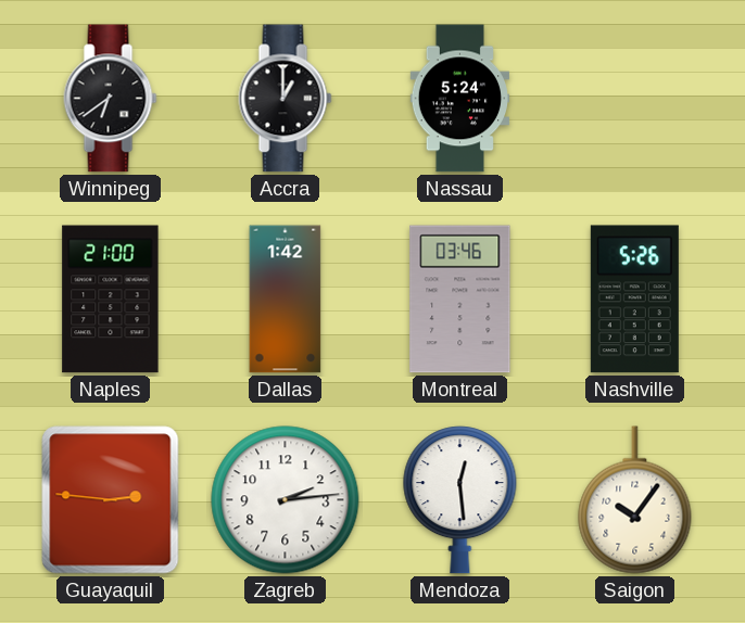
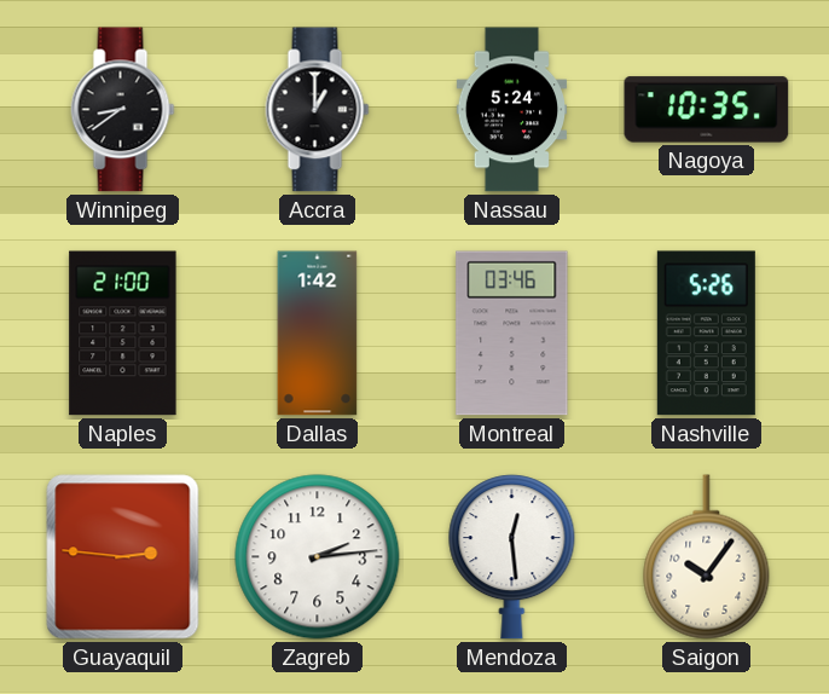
Winnipeg: 6:39 -> 8:39 (123, 110)
Nagoya: none -> 10:35 (707, 110)
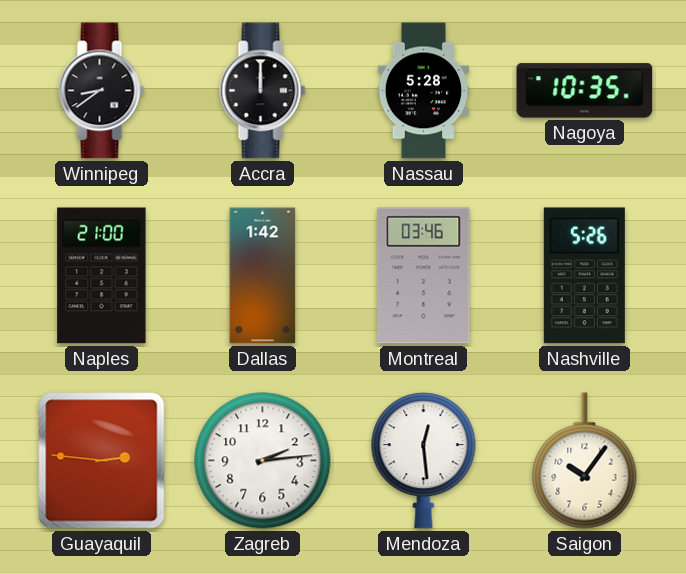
Accra: 1:00 -> 12:00 (263, 91)
Nassau: 5:24 -> 5:28 (424, 91)
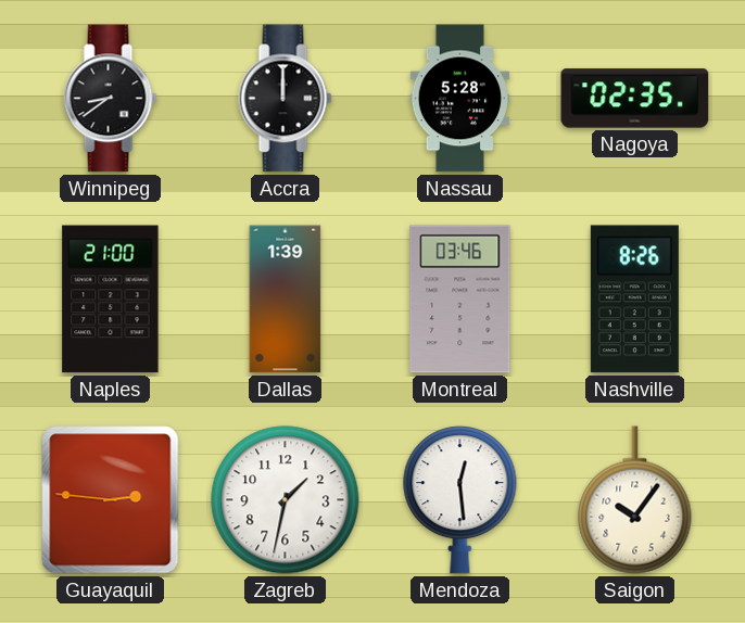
Nagoya: 10:35 -> 02:35 (635, 99)
Dallas: 1:42 -> 1:39 (286, 300)
Nashville: 5:26 -> 8:26 (634, 300)
Zagreb: 2:14 -> 1:32 (286, 500)
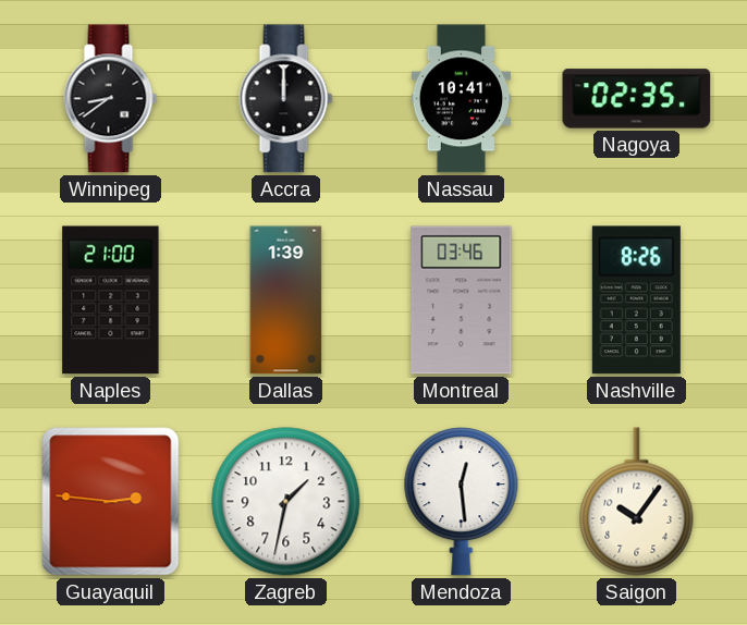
Nassau: 5:28 -> 10:41 (462, 99)
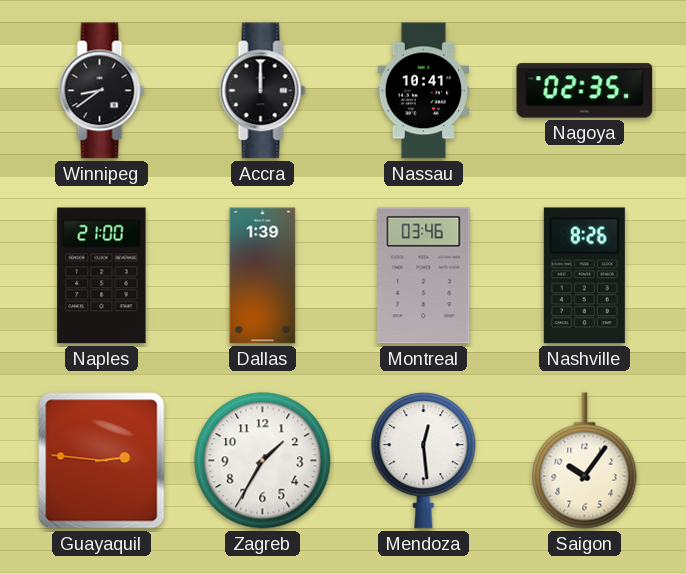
Zagreb: 1:32 -> 1:35 (263, 461)
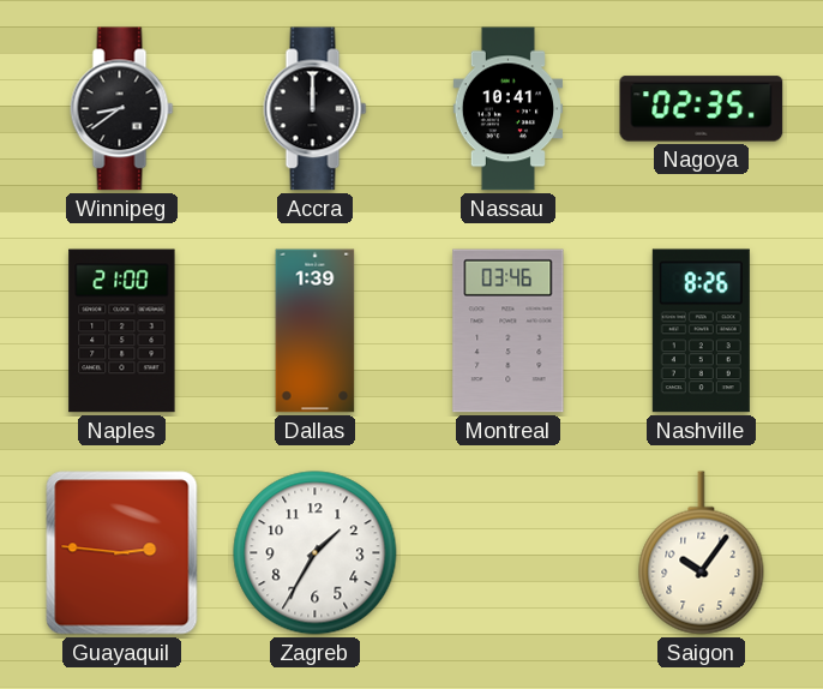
Mendoza: 12:29 -> none (424, 461)
